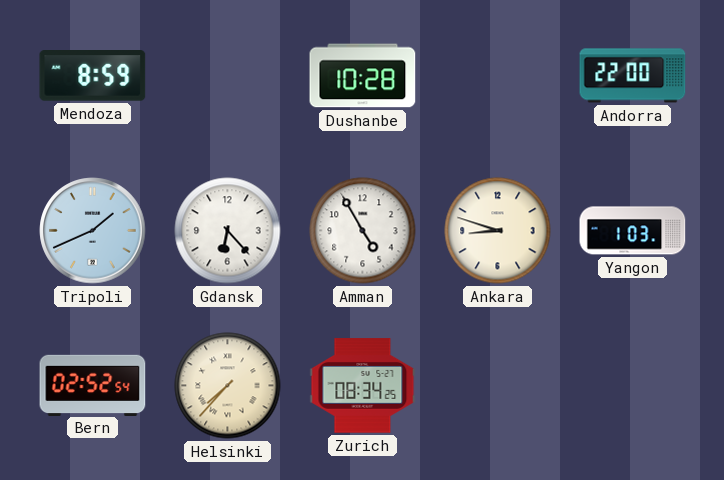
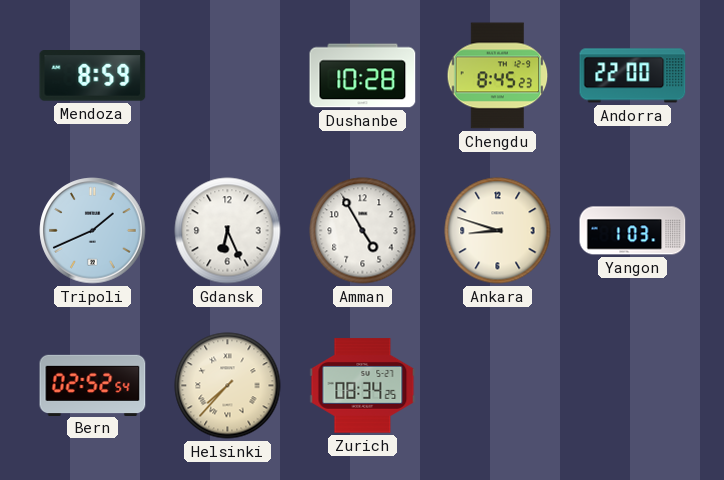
Chengdu: none -> 8:45 (498, 76)
Gdansk: 6:23 -> 6:26 (228, 231)
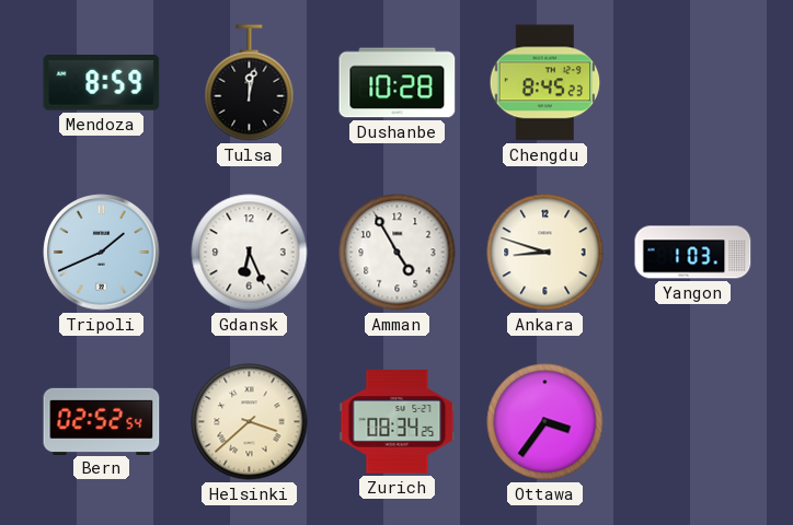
Tulsa: none -> 12:02 (250, 83)
Andorra: 22:00 -> none (633, 76)
Helsinki: 7:37 -> 3:38 (250, 422)
Ottawa: none -> 3:36 (545, 422)
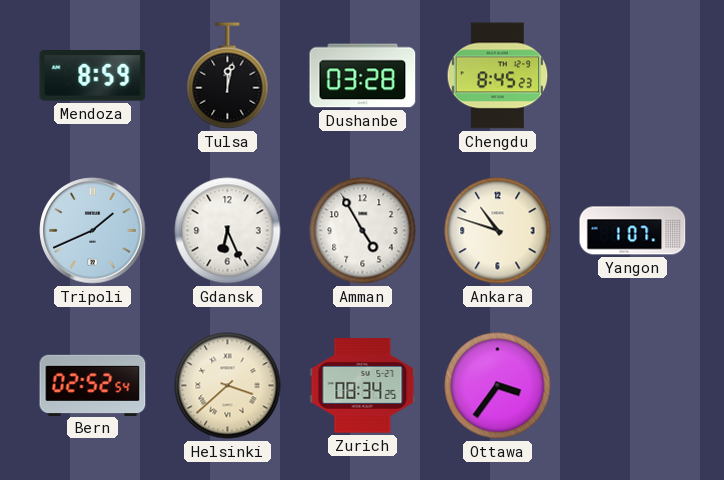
Dushanbe: 10:28 -> 03:28 (363, 76)
Ankara: 8:48 -> 10:48 (498, 231)
Yangon: 1:03 -> 1:07 (633, 231)
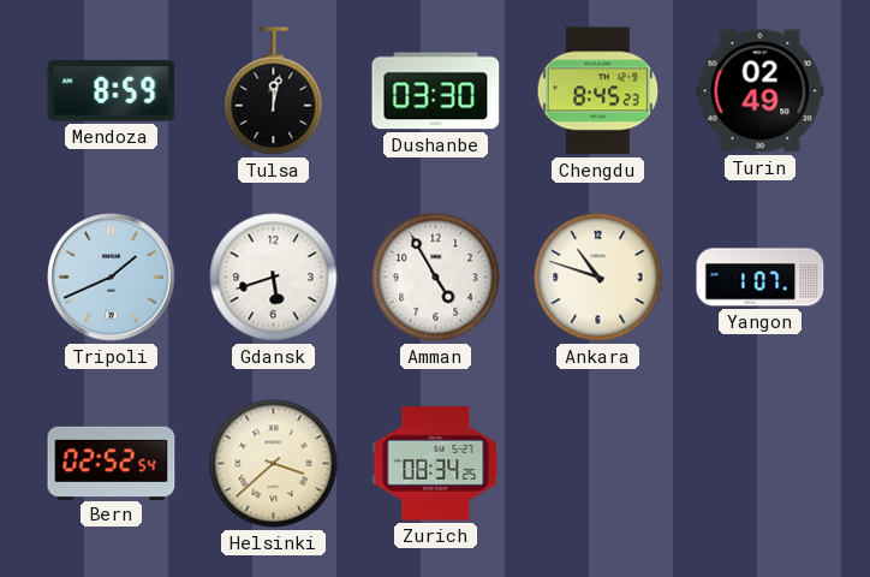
Dushanbe: 03:28 -> 03:30 (436, 91)
Turin: none -> 02:49 (761, 91)
Gdansk: 6:26 -> 5:42 (274, 278)
Ottawa: 3:36 -> none (498, 386)
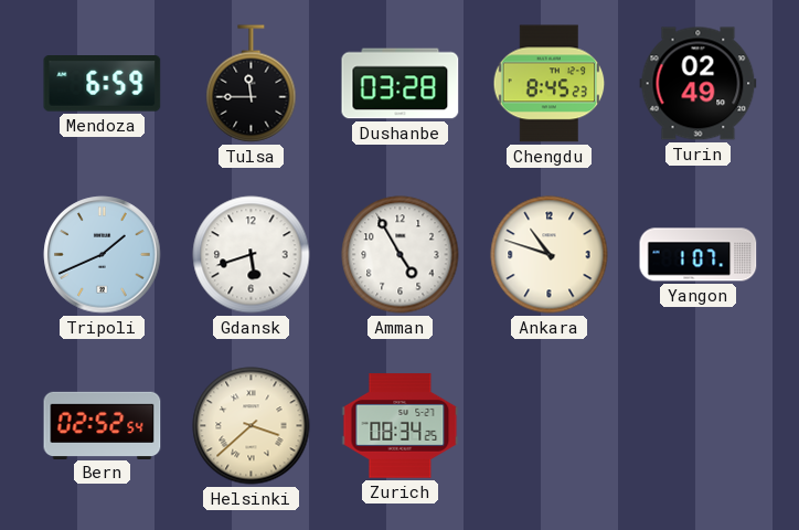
Mendoza: 8:59 -> 6:59 (103, 84)
Tulsa: 12:02 -> 11:45 (252, 84)
Dushanbe: 03:30 -> 03:28 (401, 84)
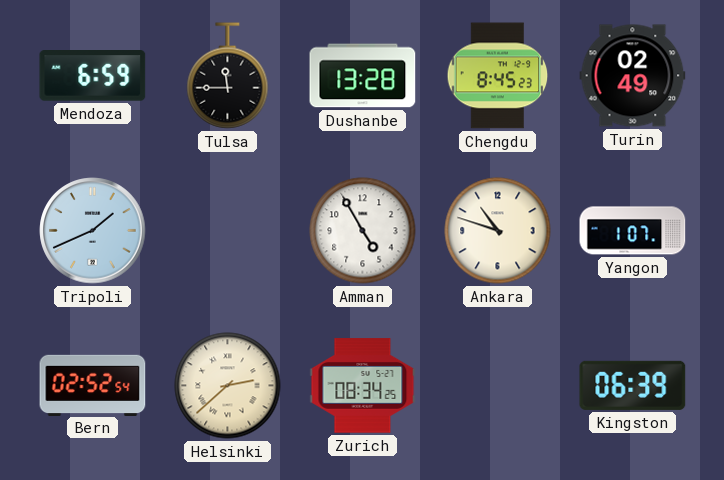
Dushanbe: 03:28 -> 13:28 (363, 76)
Gdansk: 5:42 -> none (252, 255)
Helsinki: 3:38 -> 2:38 (228, 386)
Kingston: none -> 06:39 (633, 385)
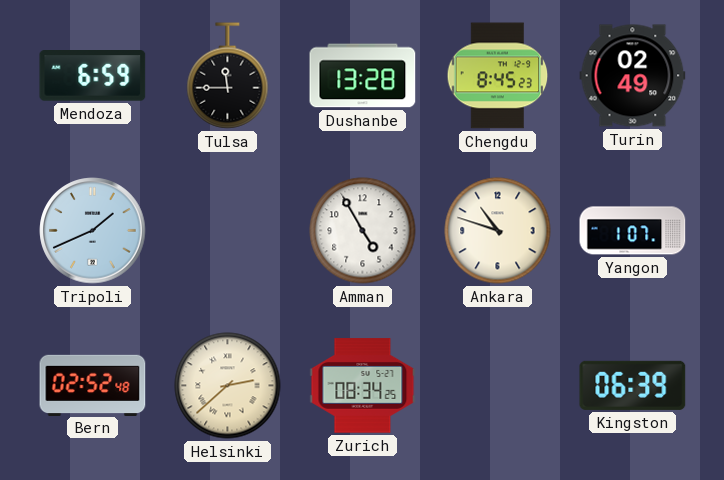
Bern: 02:52:54 -> 02:52:48 (93, 385)
